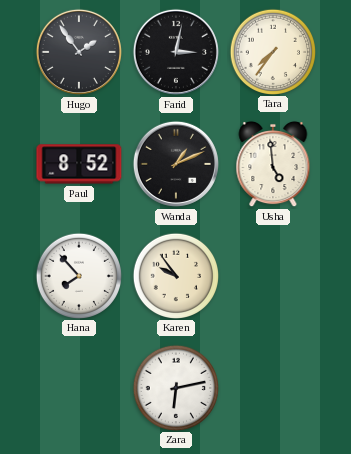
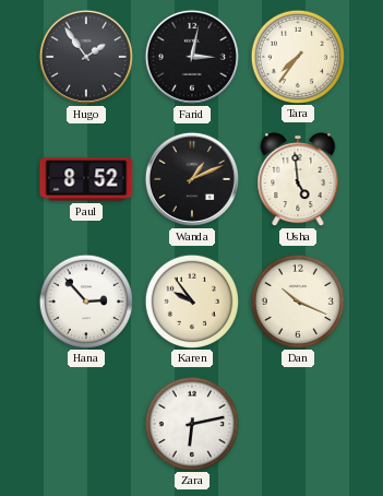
Hana: 7:53 -> 2:53 (85, 300)
Dan: none -> 10:19 (297, 300)
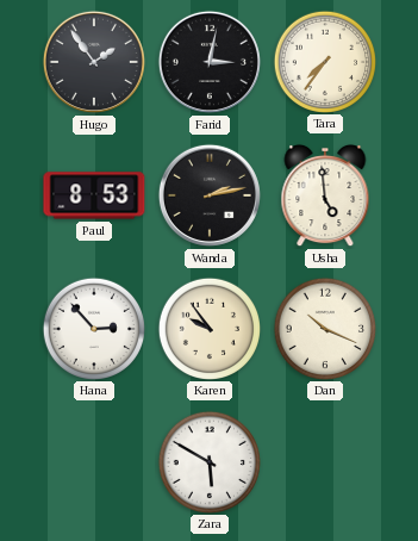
Paul: 8:52 -> 8:53 (94, 195)
Wanda: 1:11 -> 2:13 (210, 195)
Zara: 6:13 -> 5:50 (208, 461)
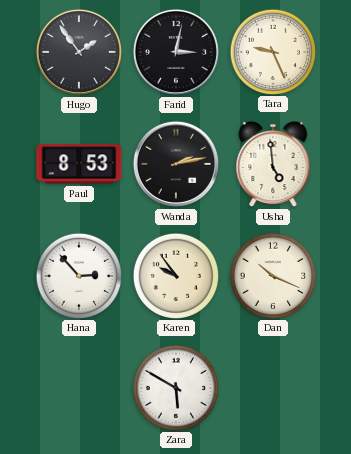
Tara: 7:36 -> 9:26 (272, 51)
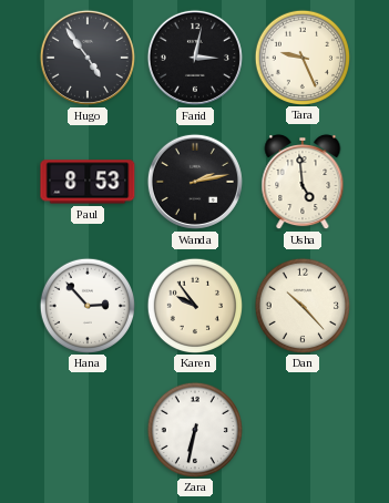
Hugo: 1:54 -> 4:54 (88, 58)
Dan: 10:19 -> 10:23 (301, 305)
Zara: 5:50 -> 6:32 (194, 429)
